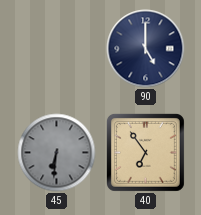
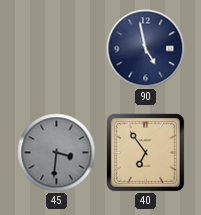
90: 5:00 -> 4:58 (146, 49)
45: 6:31 -> 3:31 (57, 153)
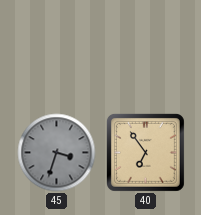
90: 4:58 -> none (146, 49)
45: 3:31 -> 3:33 (57, 153)
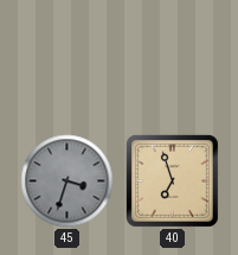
40: 6:54 -> 6:57 (172, 180)
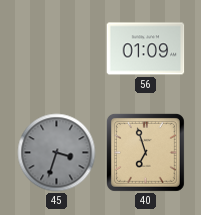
56: none -> 01:09 (146, 49)
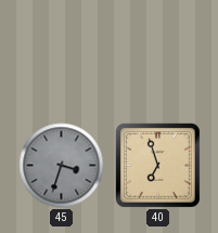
56: 01:09 -> none (146, 49)
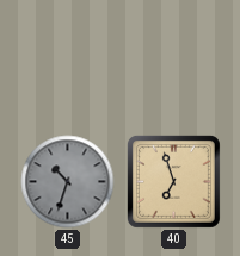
45: 3:33 -> 10:33 (68, 182)
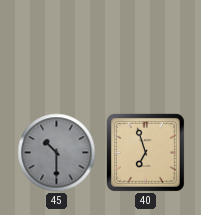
45: 10:33 -> 10:30 (57, 153)
